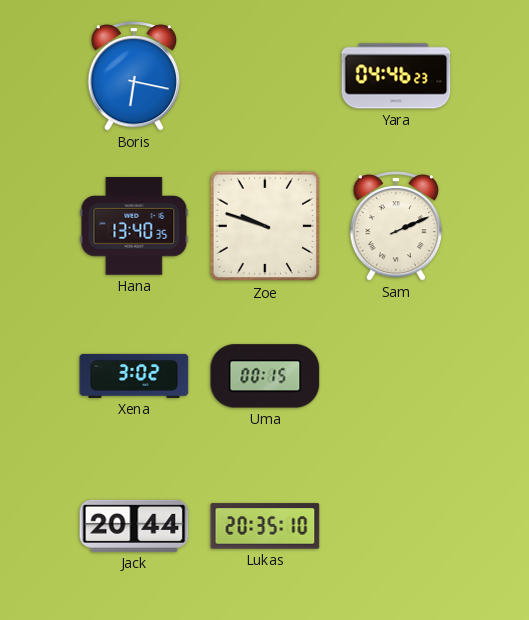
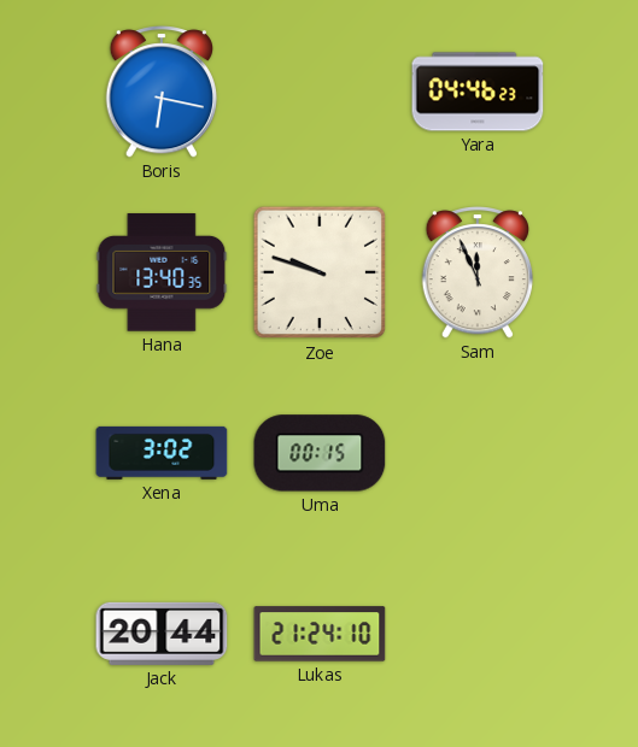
Sam: 2:11 -> 11:56 (476, 273)
Lukas: 20:35 -> 21:24 (320, 634)
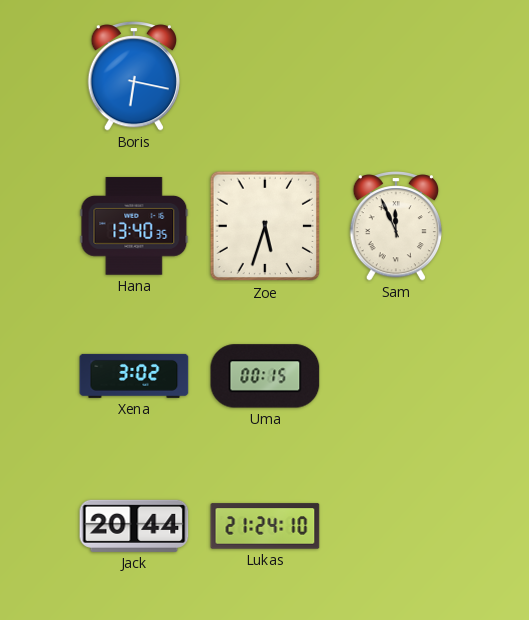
Yara: 04:46 -> none (478, 92)
Zoe: 9:48 -> 5:33 (265, 226)
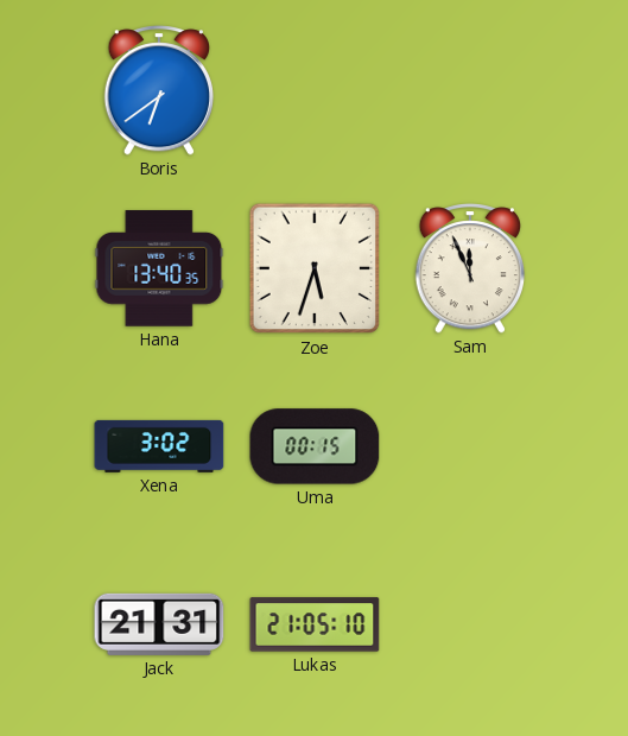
Boris: 6:17 -> 6:39 (158, 91)
Jack: 20:44 -> 21:31 (159, 624)
Lukas: 21:24 -> 21:05 (315, 624)
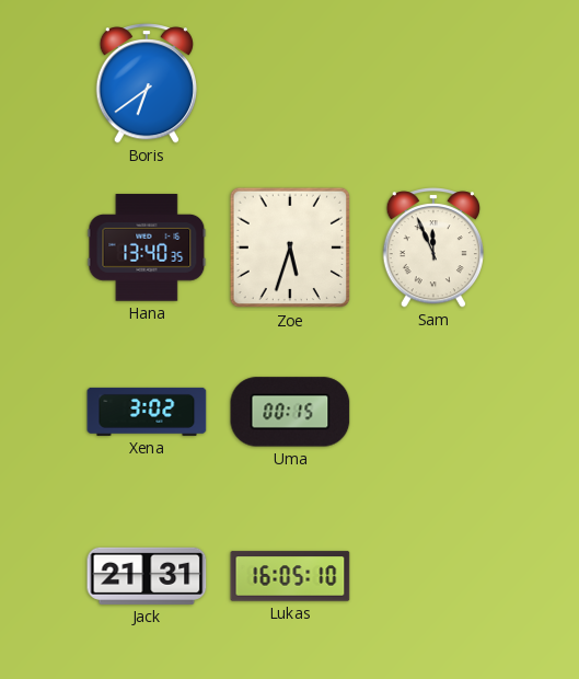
Lukas: 21:05 -> 16:05 (290, 576)
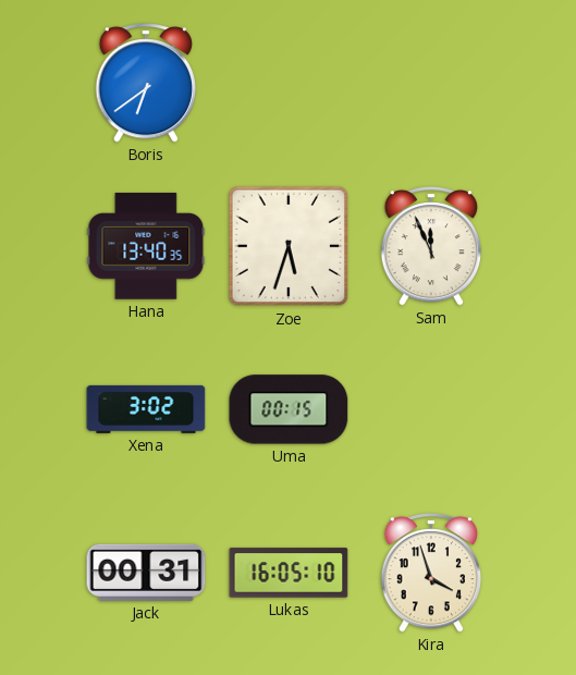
Jack: 21:31 -> 00:31 (146, 573)
Kira: none -> 3:57 (430, 574)
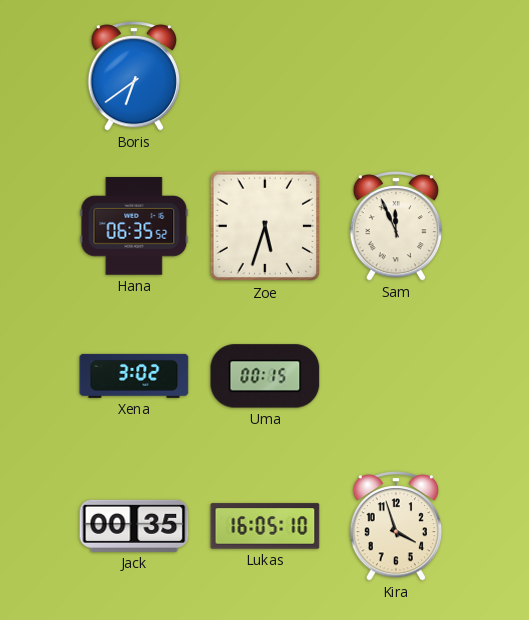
Hana: 13:40 -> 06:35 (134, 226)
Jack: 00:31 -> 00:35 (134, 526)
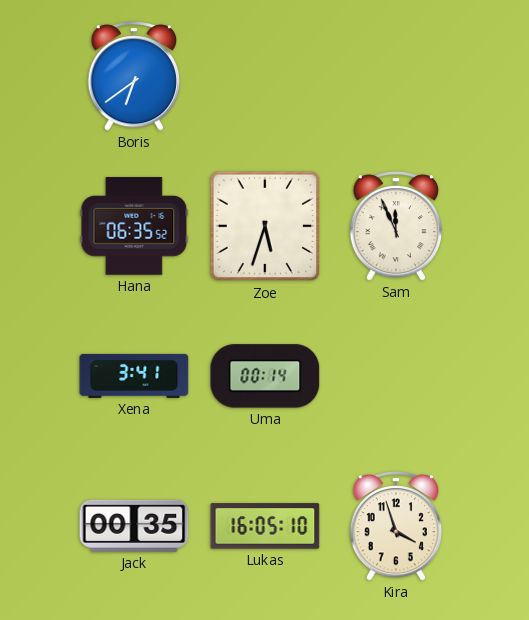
Xena: 3:02 -> 3:41 (134, 376)
Uma: 00:15 -> 00:14 (265, 376)
